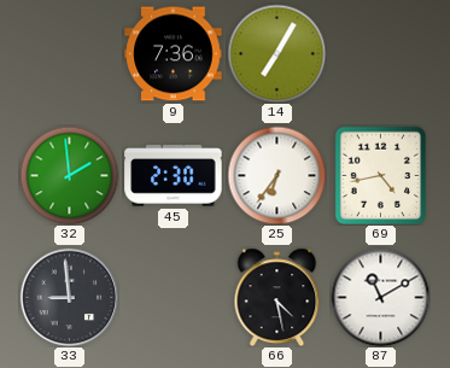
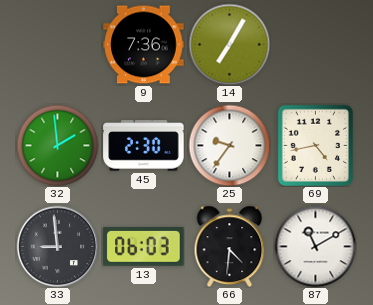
25: 6:36 -> 9:36 (229, 145)
13: none -> 06:03 (144, 247)
66: 4:28 -> 4:31 (230, 246)
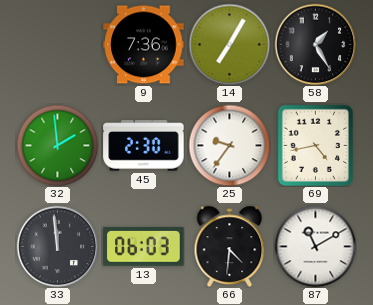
58: none -> 1:25 (315, 44)
33: 8:59 -> 11:59 (57, 246)
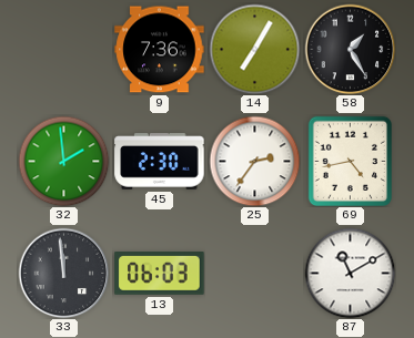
25: 9:36 -> 2:36 (254, 161)
66: 4:31 -> none (230, 246)
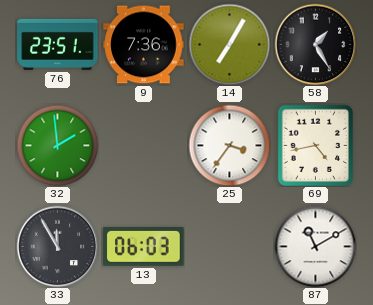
76: none -> 23:51 (58, 44)
45: 2:30 -> none (160, 162)
25: 2:36 -> 3:36 (229, 145)
33: 11:59 -> 11:55 (57, 246)
